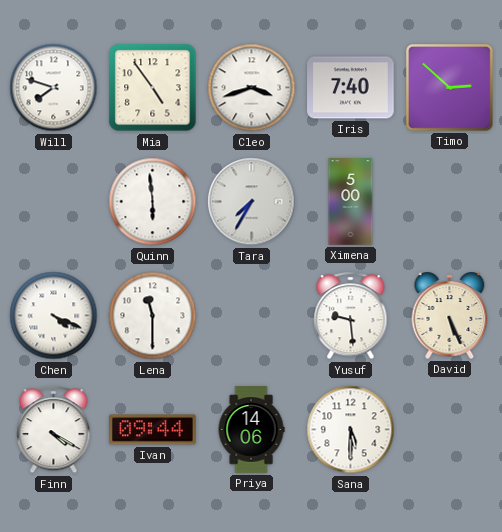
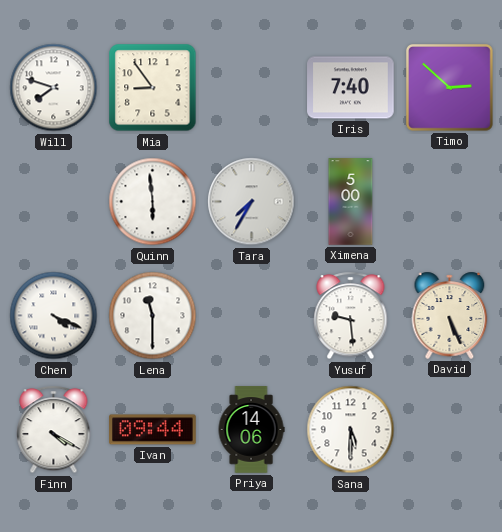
Mia: 4:54 -> 8:54 (153, 88)
Cleo: 3:42 -> none (252, 88)
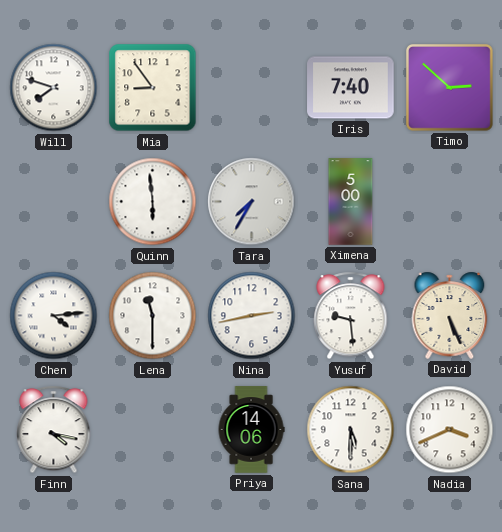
Chen: 4:19 -> 4:14 (54, 316)
Nina: none -> 2:43 (252, 316)
Finn: 4:20 -> 4:17 (54, 430)
Ivan: 09:44 -> none (153, 430)
Nadia: none -> 3:41 (450, 430)
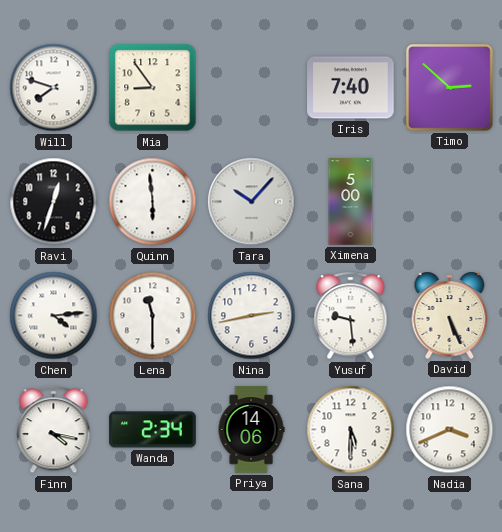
Ravi: none -> 12:33 (54, 202)
Tara: 7:35 -> 10:07 (252, 202)
Wanda: none -> 2:34 (153, 430)
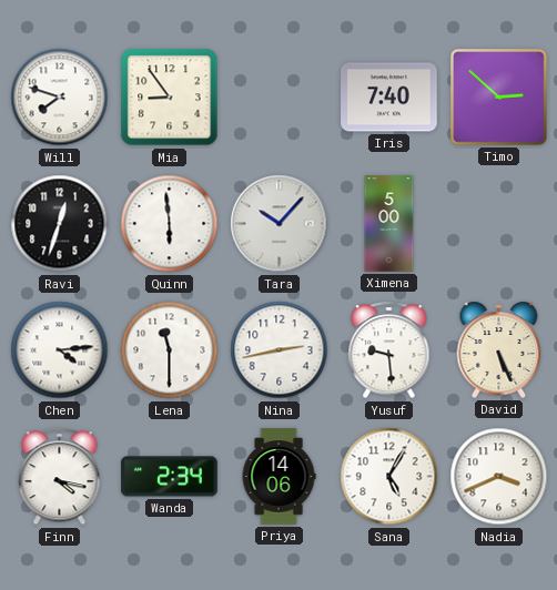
Sana: 5:30 -> 5:05 (389, 477)
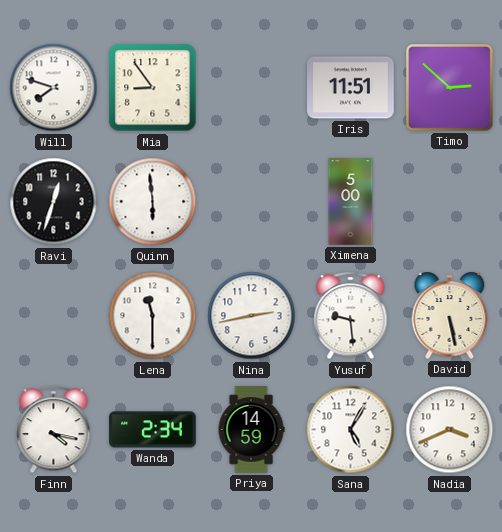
Iris: 7:40 -> 11:51 (351, 88)
Tara: 10:07 -> none (280, 224)
Chen: 4:14 -> none (60, 350)
David: 5:26 -> 5:28 (450, 315)
Priya: 14:06 -> 14:59 (251, 430)
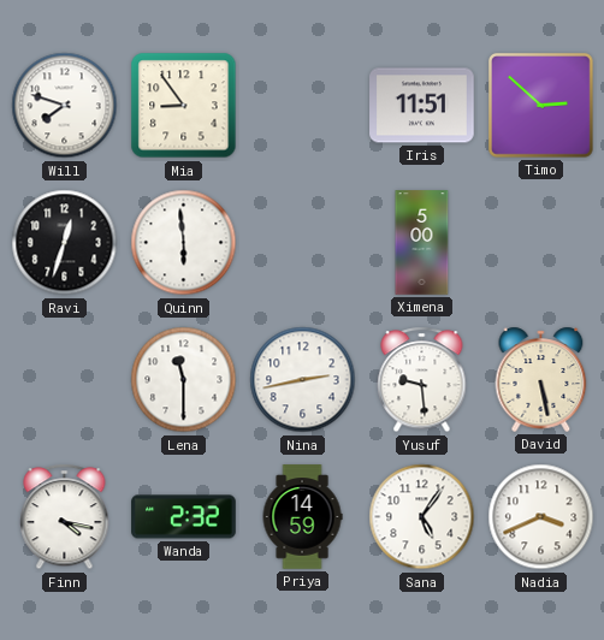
Wanda: 2:34 -> 2:32 (184, 517)
Sana: 5:05 -> 5:06 (422, 517)
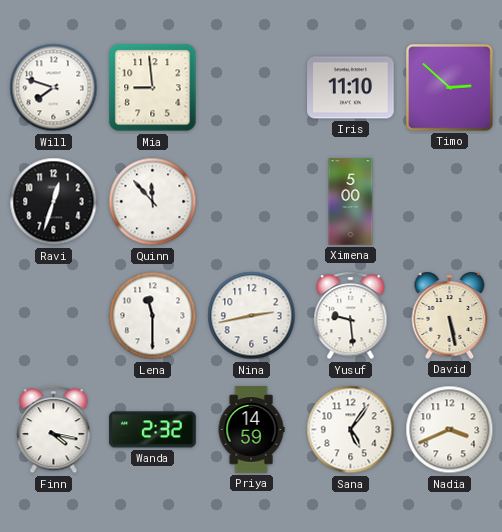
Mia: 8:54 -> 8:59 (153, 88)
Iris: 11:51 -> 11:10 (351, 88)
Quinn: 5:59 -> 11:53 (153, 202)
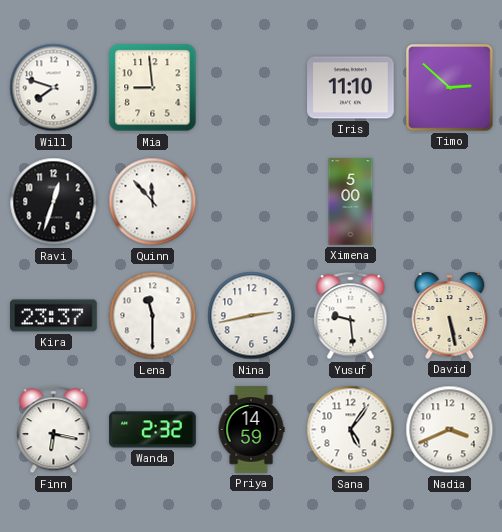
Kira: none -> 23:37 (54, 316)
Finn: 4:17 -> 6:17 (54, 430)
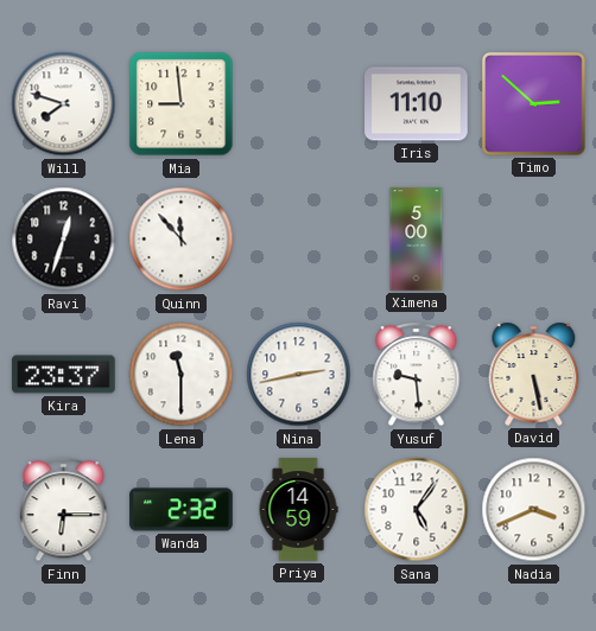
Finn: 6:17 -> 6:15 (64, 510)
